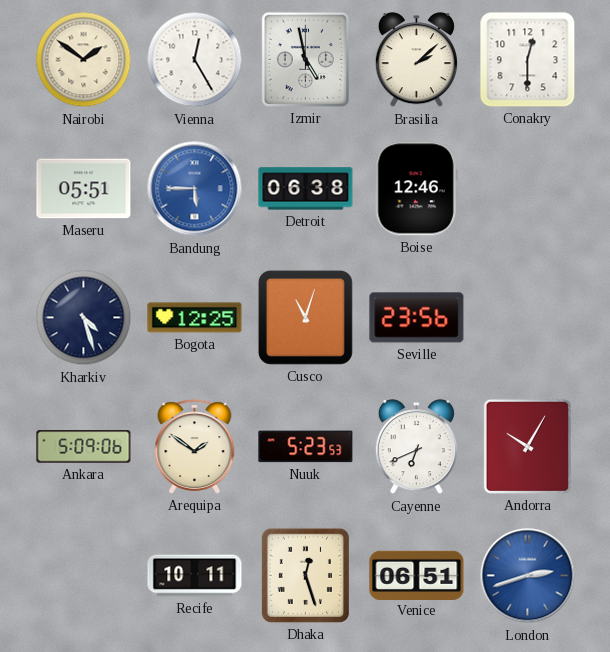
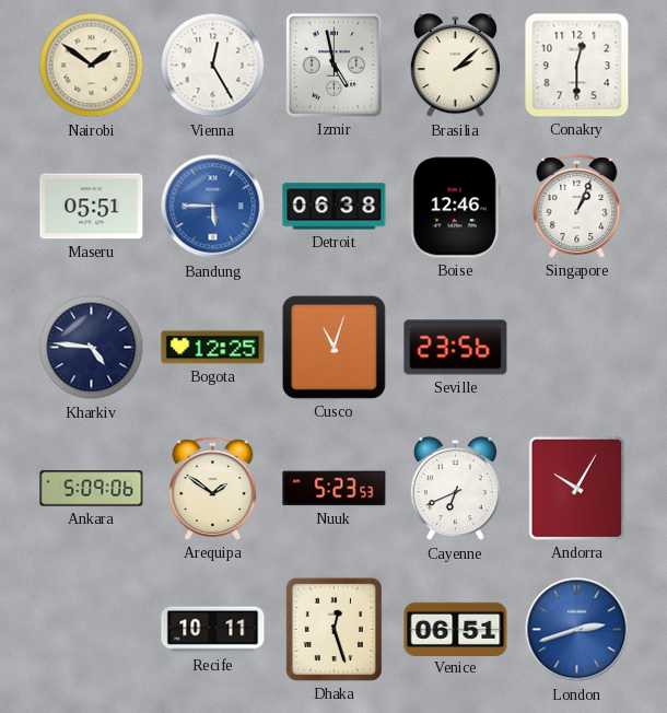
Singapore: none -> 1:04 (577, 207)
Kharkiv: 4:27 -> 4:46 (92, 348)
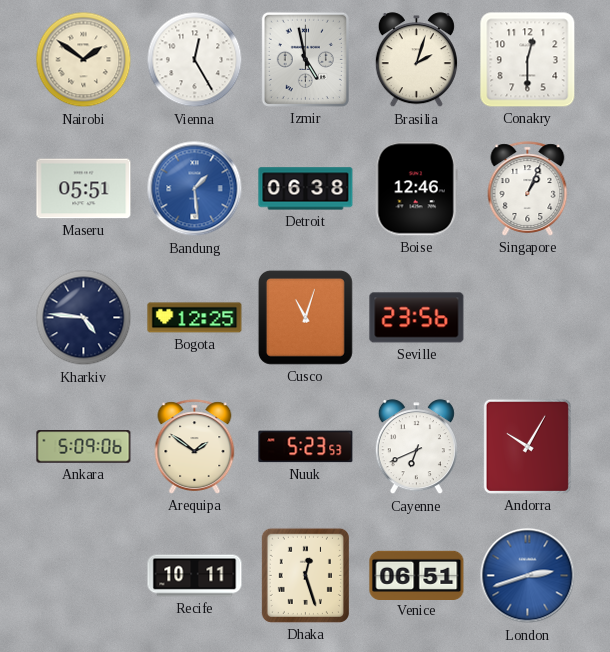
Brasilia: 2:08 -> 2:03 (416, 60)
Bandung: 5:45 -> 1:29 (195, 189)
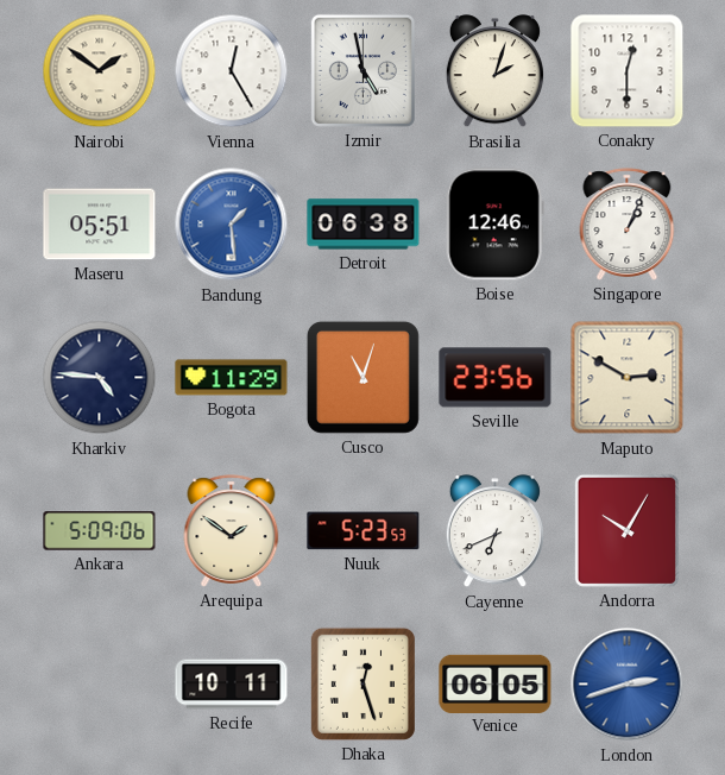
Bogota: 12:25 -> 11:29 (232, 378)
Maputo: none -> 2:50 (628, 378)
Venice: 06:51 -> 06:05 (496, 683)
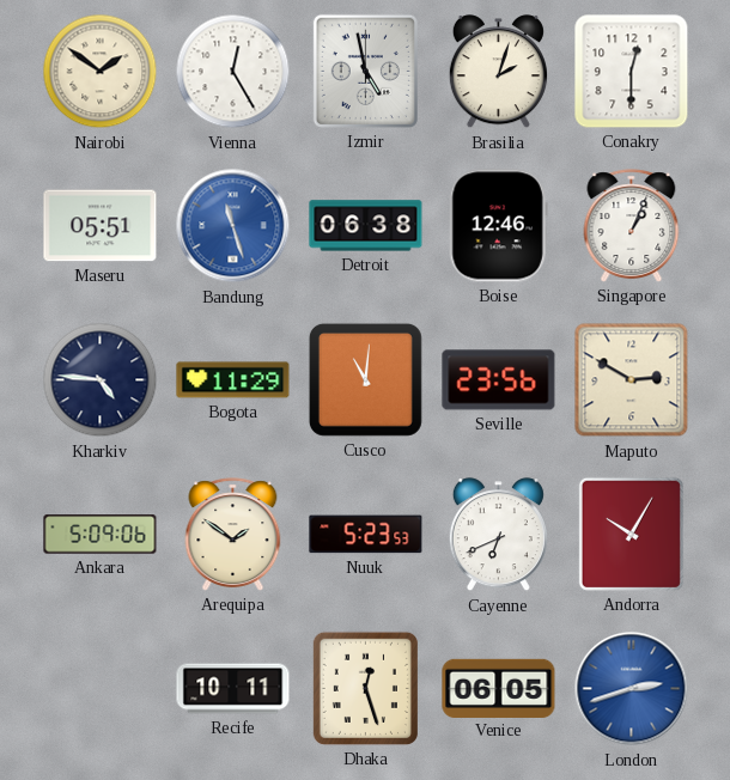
Bandung: 1:29 -> 11:27 (233, 226)
Cusco: 11:03 -> 11:01 (365, 379)
